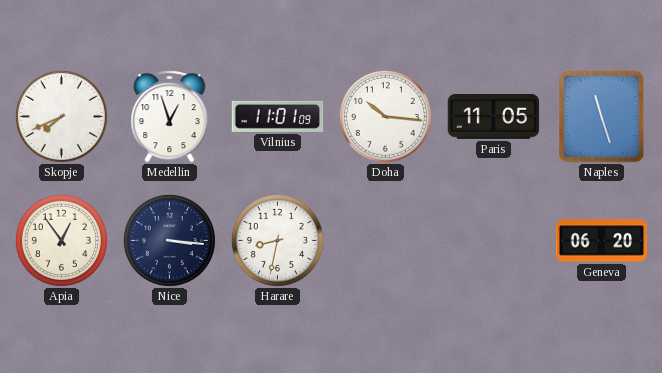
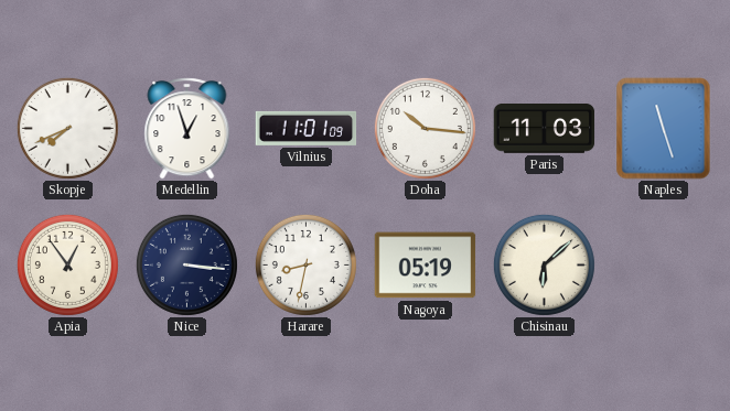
Paris: 11:05 -> 11:03 (545, 129)
Nagoya: none -> 05:19 (426, 266)
Chisinau: none -> 6:08 (544, 264)
Geneva: 06:20 -> none (602, 241)
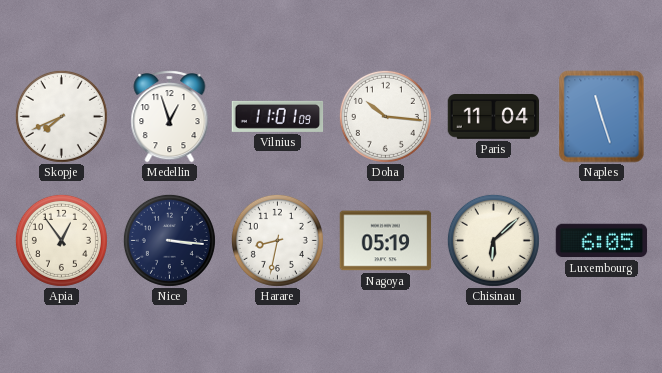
Paris: 11:03 -> 11:04 (494, 117)
Luxembourg: none -> 6:05 (602, 241)
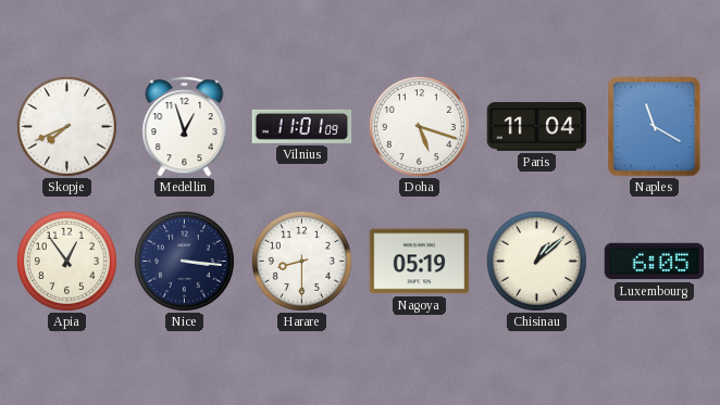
Doha: 10:16 -> 5:18 (419, 126)
Naples: 11:27 -> 11:20 (655, 127)
Harare: 8:32 -> 8:30 (301, 261)
Chisinau: 6:08 -> 1:08 (536, 261)
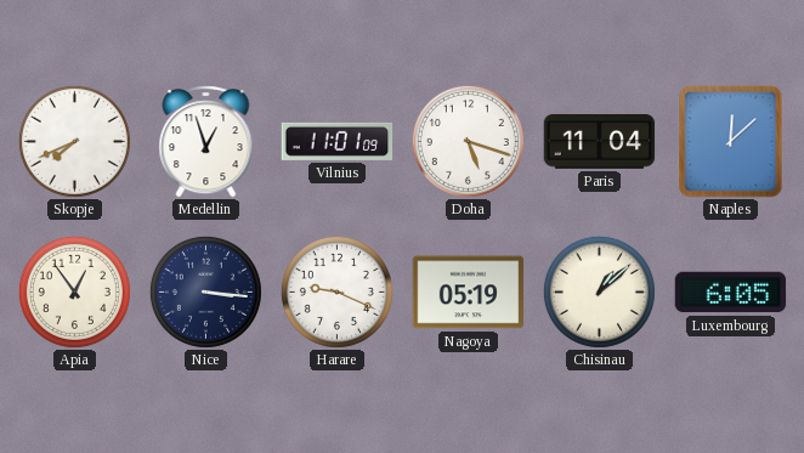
Naples: 11:20 -> 12:08 (731, 142)
Harare: 8:30 -> 9:19 (336, 291)
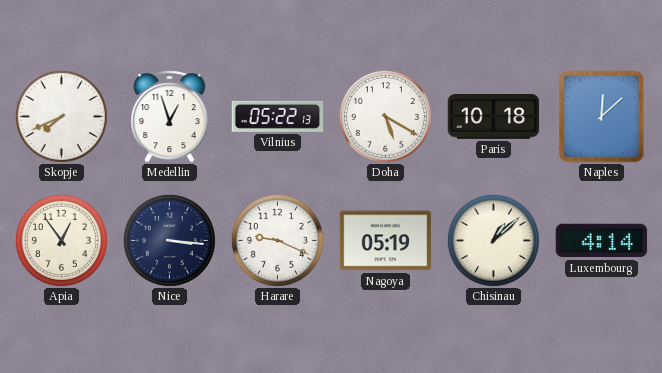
Vilnius: 11:01 -> 05:22 (278, 116)
Doha: 5:18 -> 5:20 (385, 116)
Paris: 11:04 -> 10:18 (494, 117)
Luxembourg: 6:05 -> 4:14 (602, 241)
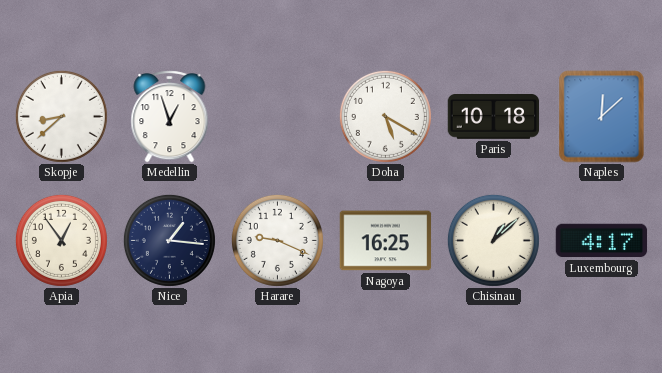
Skopje: 7:41 -> 8:38 (61, 116)
Vilnius: 05:22 -> none (278, 116)
Nice: 3:16 -> 1:16 (169, 240)
Nagoya: 05:19 -> 16:25 (386, 241)
Luxembourg: 4:14 -> 4:17 (602, 241)
